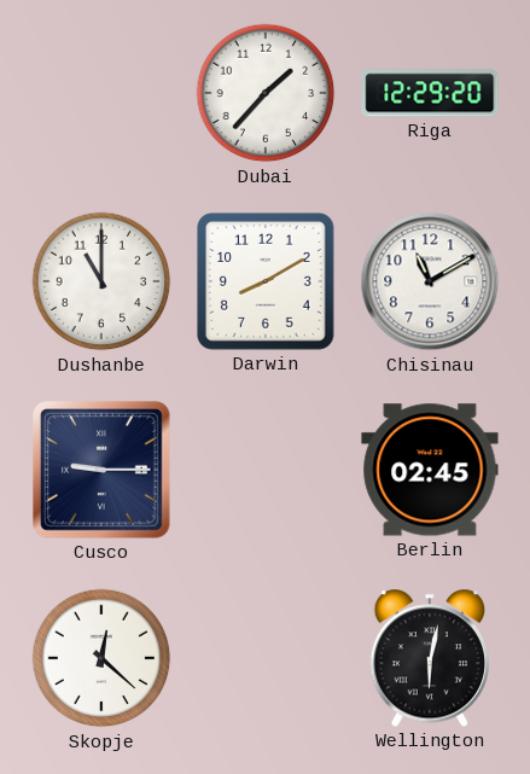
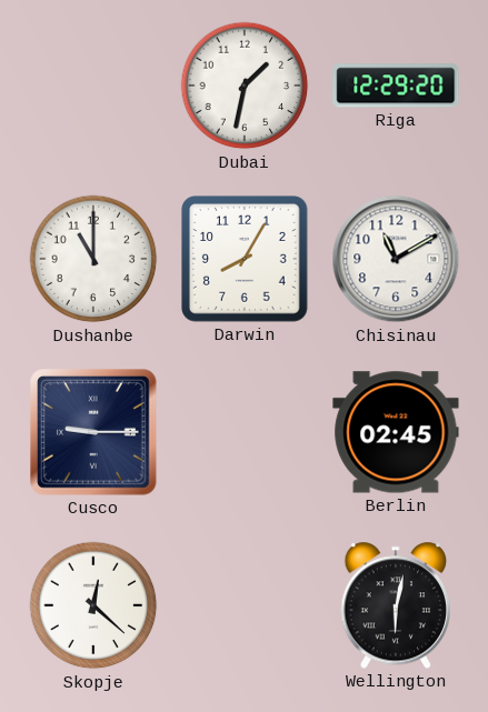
Dubai: 1:37 -> 1:32 (245, 86)
Darwin: 8:10 -> 8:05 (246, 260)
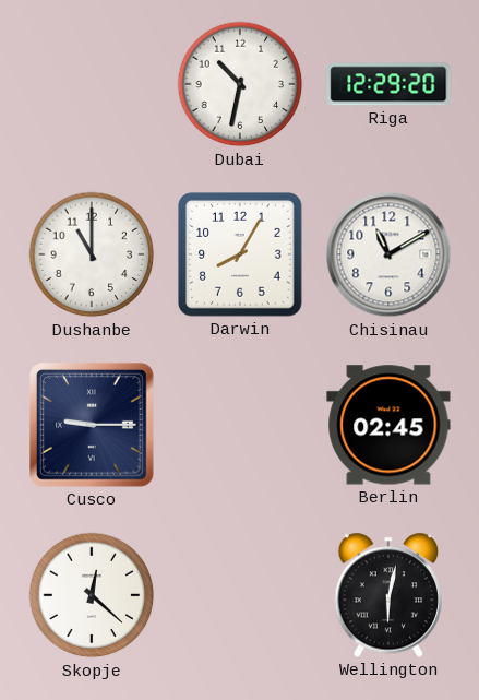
Dubai: 1:32 -> 10:32 (240, 84)
